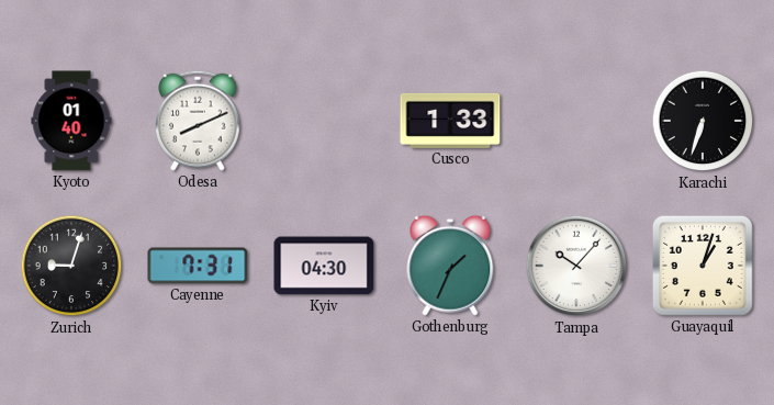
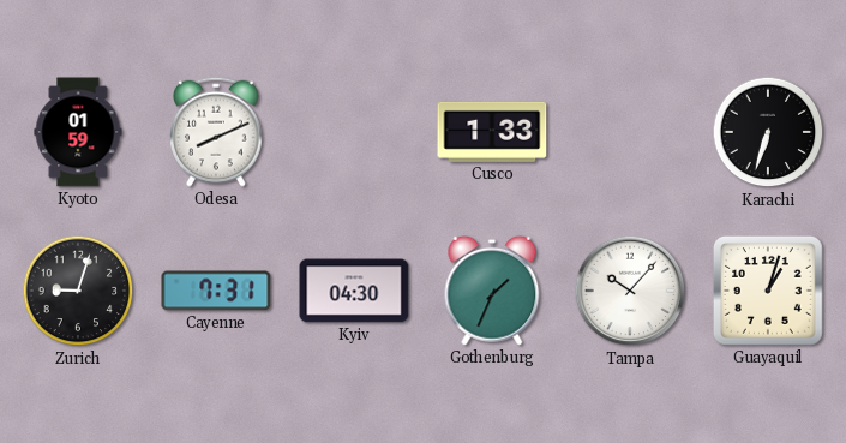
Kyoto: 01:40 -> 01:59 (78, 132)
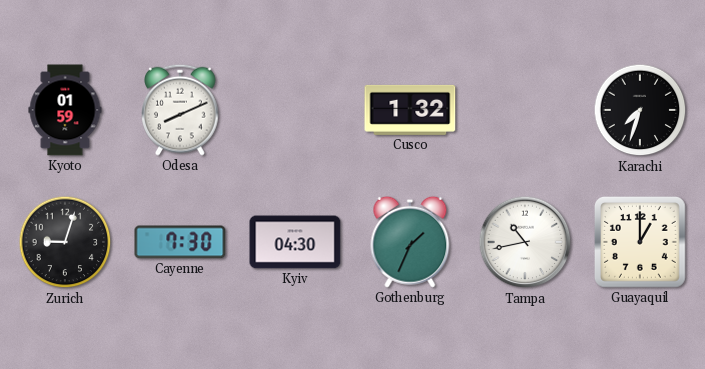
Cusco: 1:33 -> 1:32 (410, 110)
Karachi: 6:33 -> 7:33 (640, 110)
Cayenne: 7:31 -> 7:30 (180, 242)
Tampa: 10:07 -> 10:43 (525, 242)
Guayaquil: 1:03 -> 1:00 (640, 242)
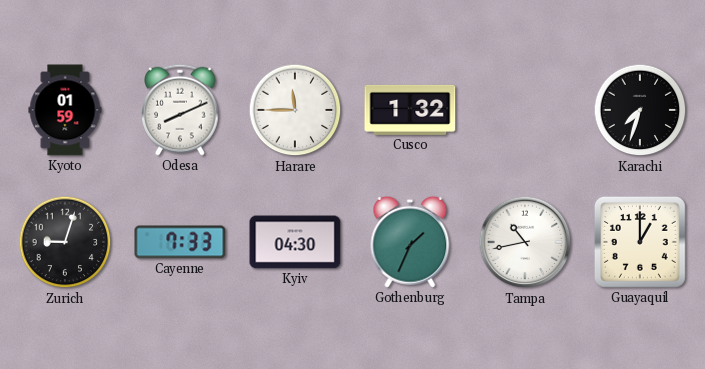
Harare: none -> 11:45 (295, 110)
Cayenne: 7:30 -> 7:33 (180, 242)
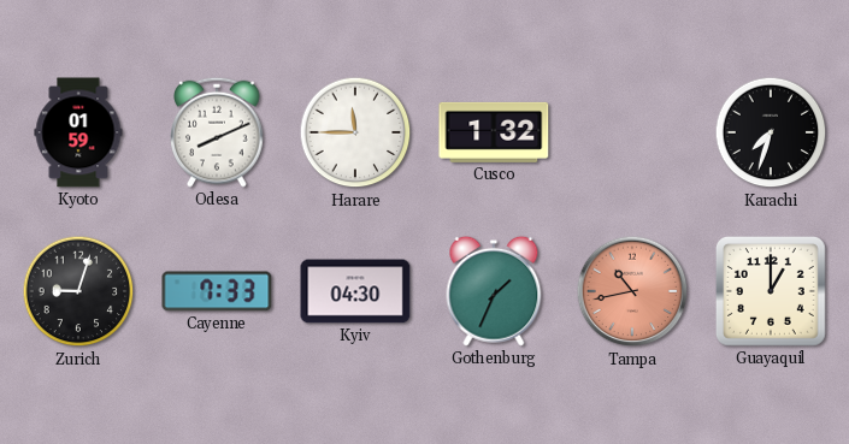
Tampa dial: white -> salmon (632, 291)
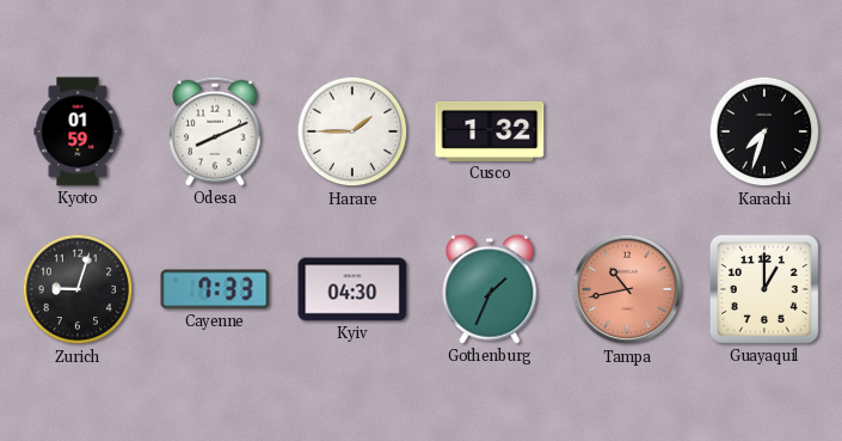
Harare: 11:45 -> 1:45 (352, 131)
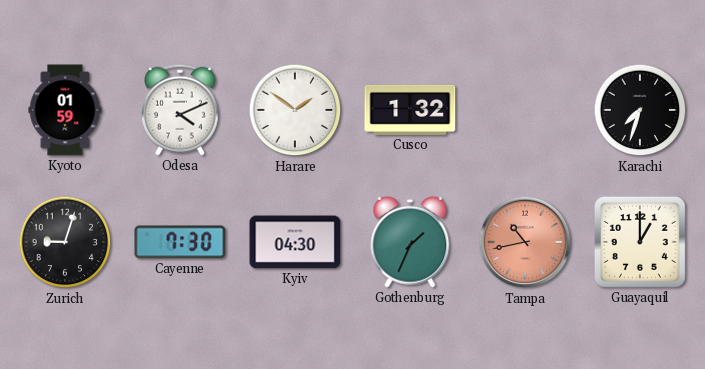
Odesa: 8:11 -> 4:11 (180, 110)
Harare: 1:45 -> 1:51 (295, 110)
Cayenne: 7:33 -> 7:30 (180, 242)
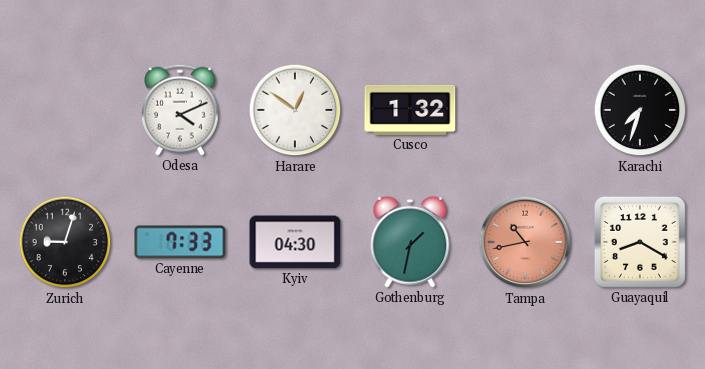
Kyoto: 01:59 -> none (65, 110)
Harare: 1:51 -> 12:51 (295, 110)
Cayenne: 7:30 -> 7:33 (180, 242)
Gothenburg: 1:34 -> 1:32 (410, 242)
Guayaquil: 1:00 -> 8:20 (640, 242)
